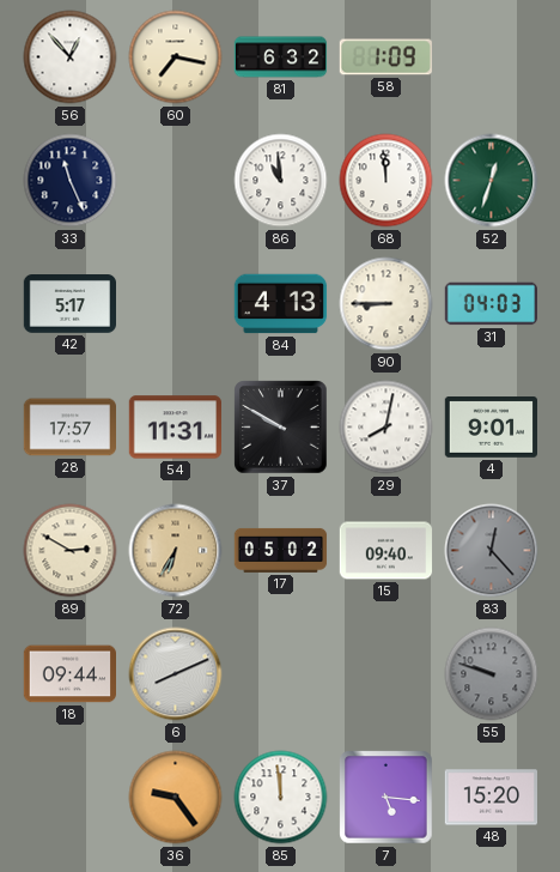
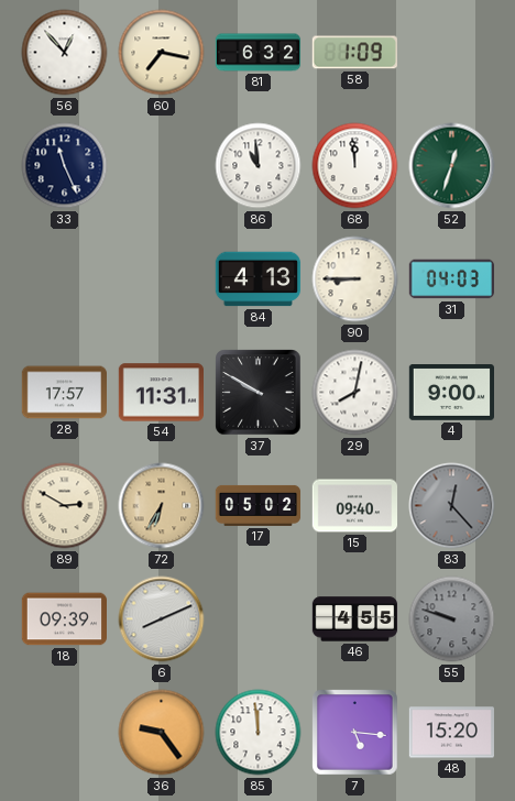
42: 5:17 -> none (69, 304)
4: 9:01 -> 9:00 (451, 393)
18: 09:44 -> 09:39 (64, 619)
46: none -> 4:55 (355, 619)
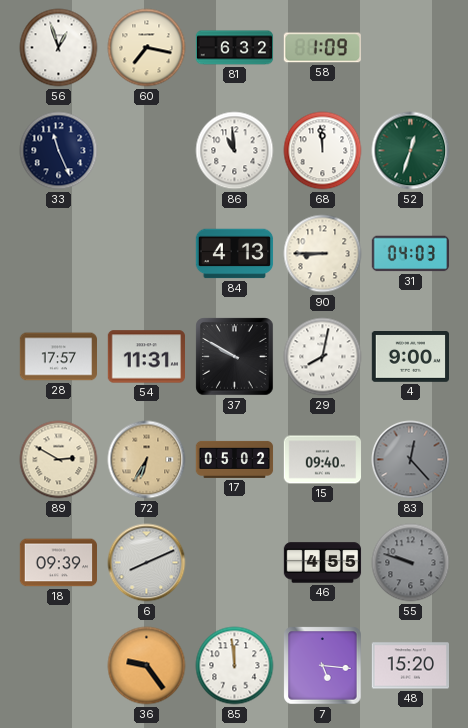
56: 12:53 -> 12:57 (59, 48)
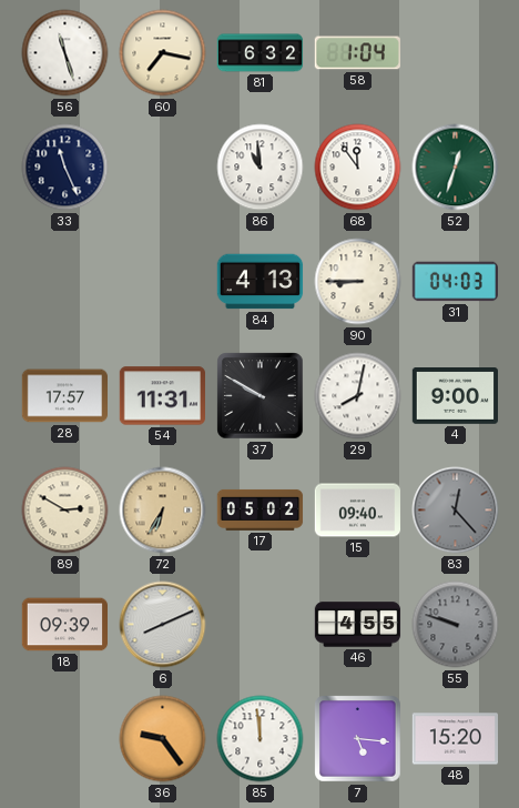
56: 12:57 -> 11:27 (65, 53)
58: 1:09 -> 1:04 (357, 53)
68: 11:59 -> 11:54 (358, 168)
